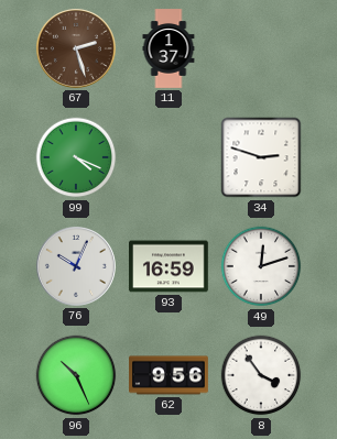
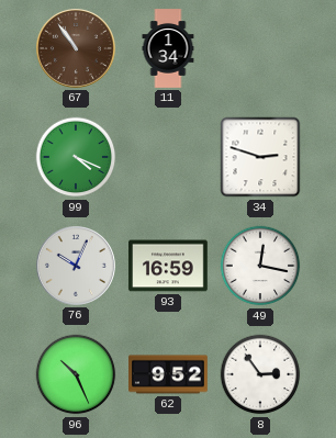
67: 2:27 -> 10:54 (76, 48)
11: 1:37 -> 1:34 (168, 48)
49: 12:12 -> 12:17 (260, 266)
62: 9:56 -> 9:52 (168, 374)
8: 3:54 -> 2:54 (260, 374)
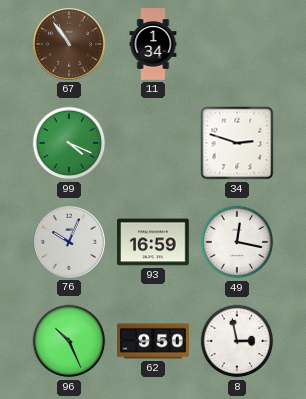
62: 9:52 -> 9:50 (153, 341)
8: 2:54 -> 2:58 (237, 341)
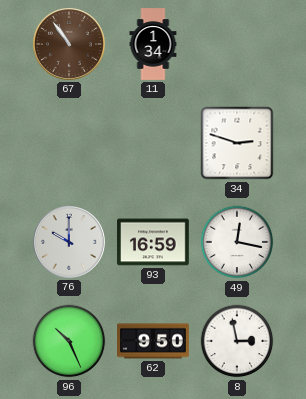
99: 4:19 -> none (69, 143)
76: 10:04 -> 10:00 (69, 242)
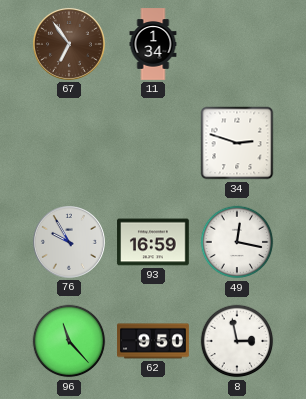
67: 10:54 -> 6:54 (69, 44)
76: 10:00 -> 9:55 (69, 242)
96: 10:26 -> 11:23 (69, 341)
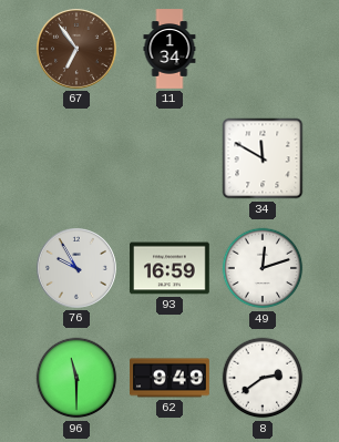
34: 2:48 -> 11:50 (263, 158)
49: 12:17 -> 12:12 (263, 268)
96: 11:23 -> 11:30 (76, 378)
62: 9:50 -> 9:49 (169, 378)
8: 2:58 -> 2:39 (263, 378)
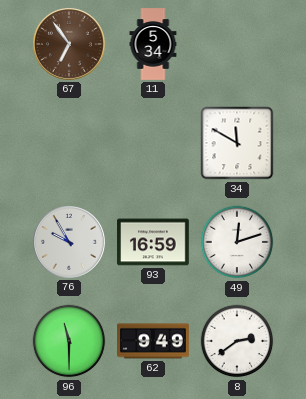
11: 1:34 -> 5:34 (153, 44)
